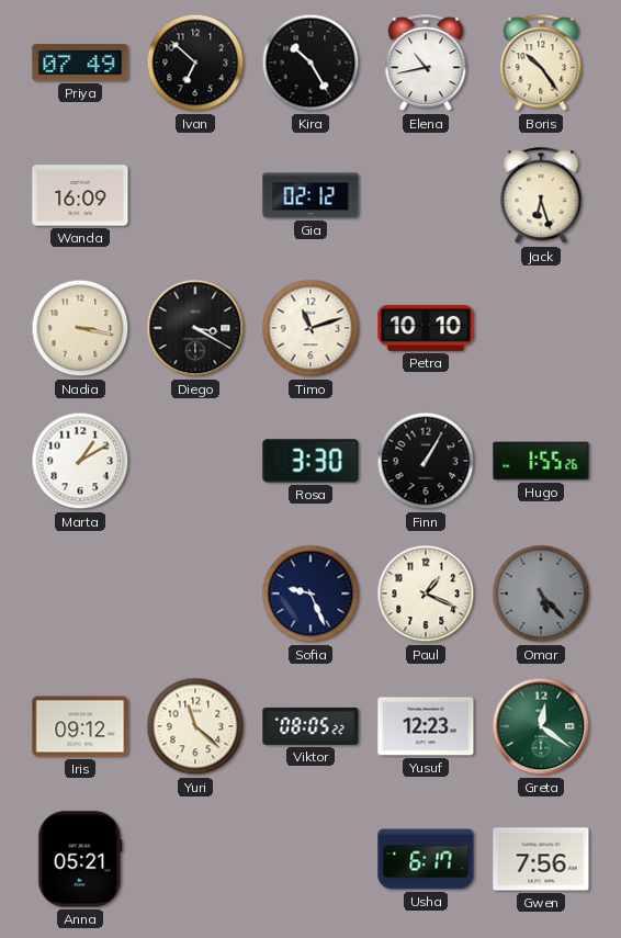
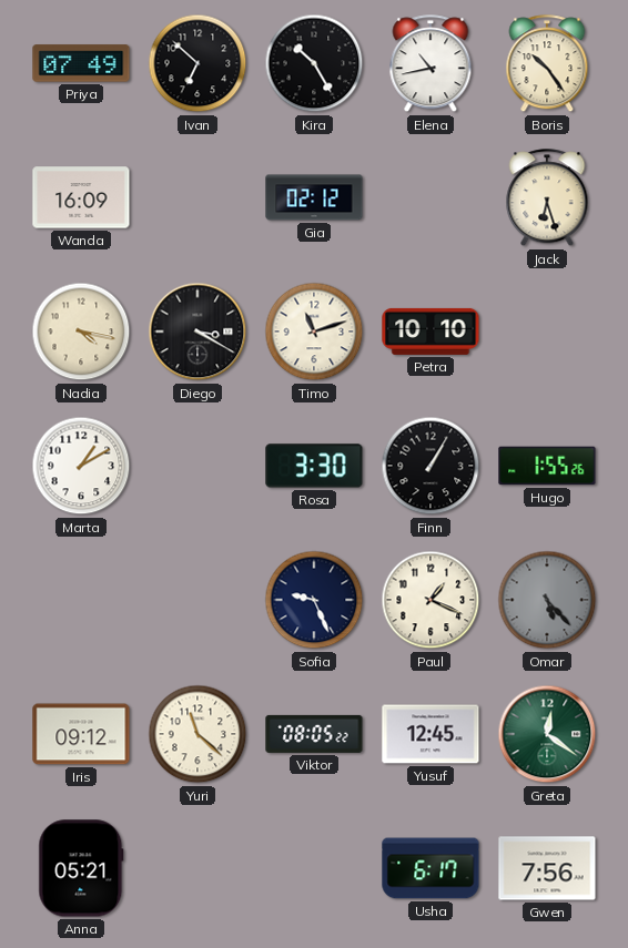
Nadia: 3:17 -> 4:17 (81, 332)
Yusuf: 12:23 -> 12:45 (431, 734)
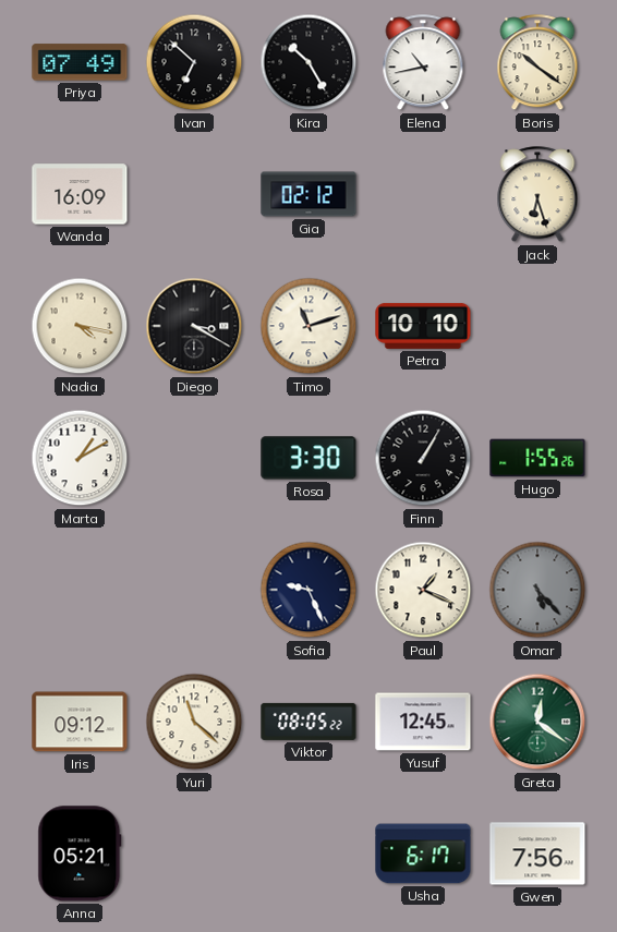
Boris: 10:24 -> 10:21 (537, 63)
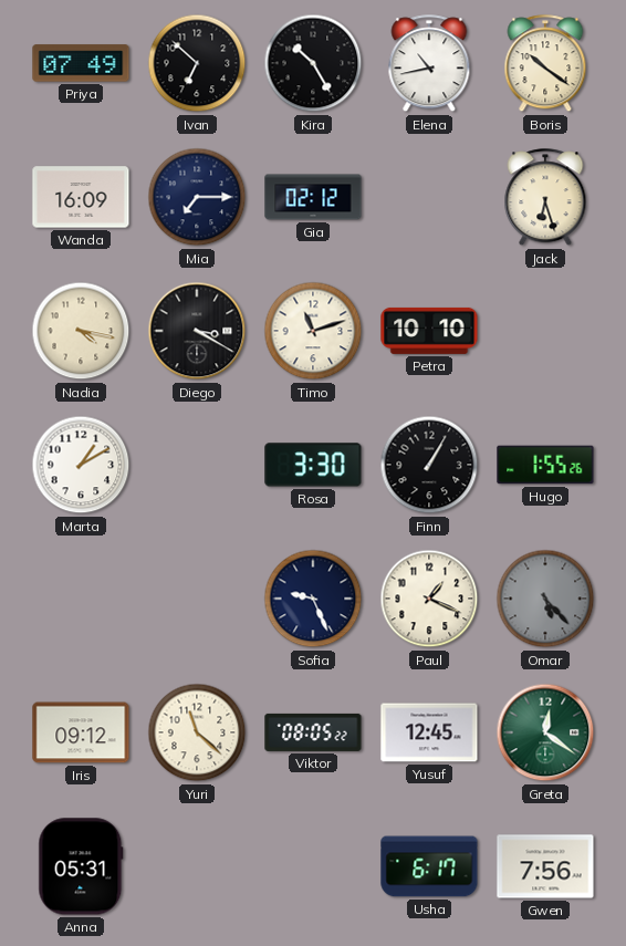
Mia: none -> 7:15 (197, 197)
Anna: 05:21 -> 05:31 (81, 866)
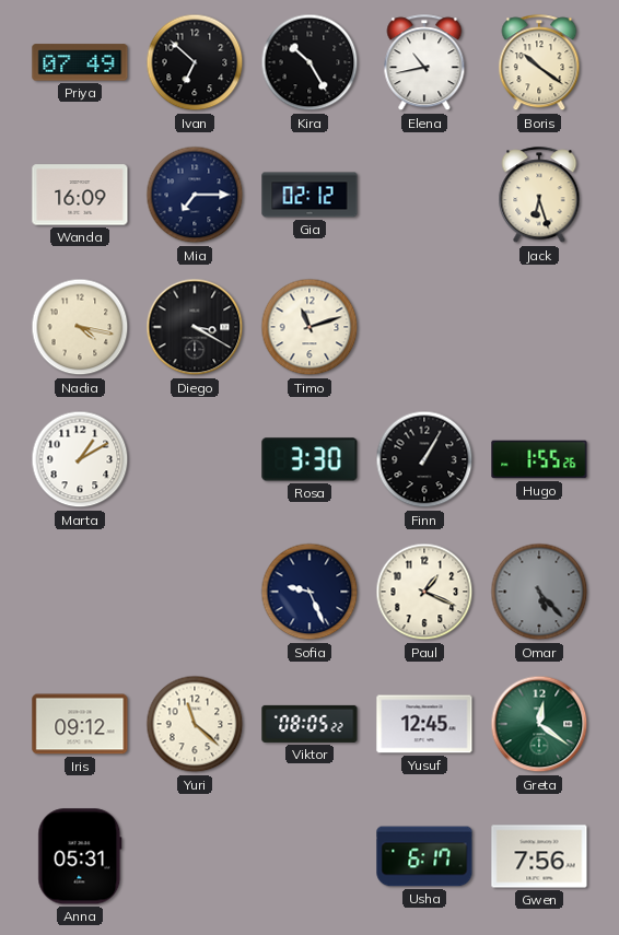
Petra: 10:10 -> none (429, 331)
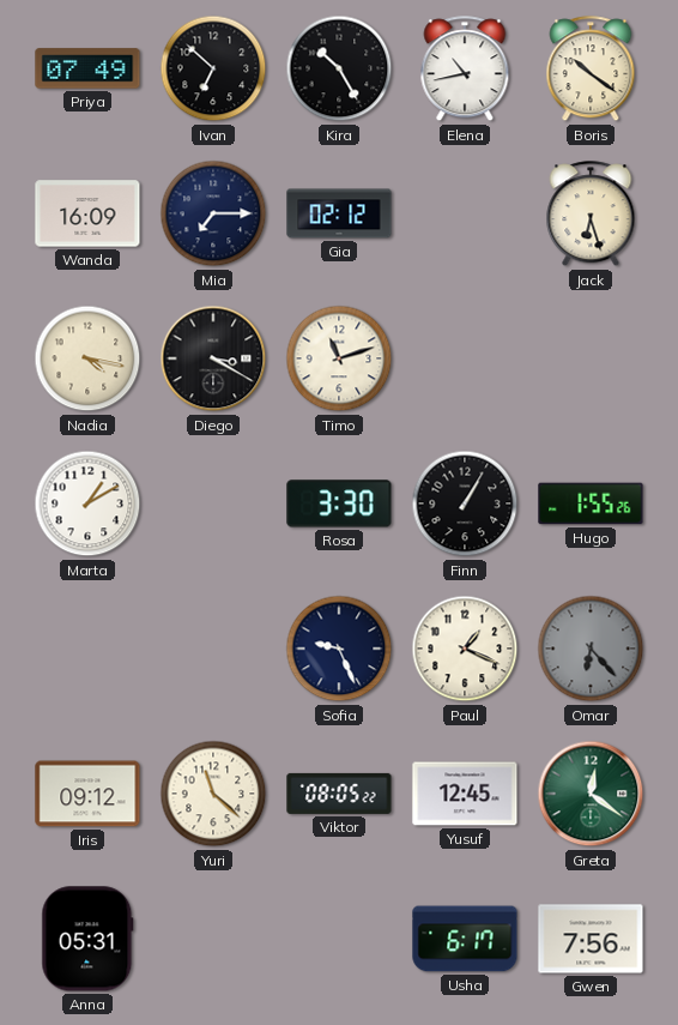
Omar: 5:23 -> 6:23 (591, 649)
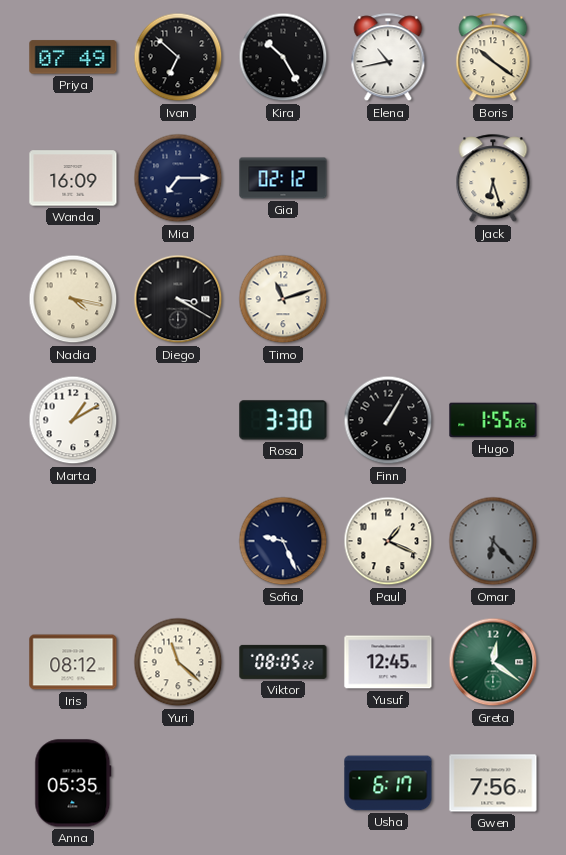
Iris: 09:12 -> 08:12 (73, 662)
Anna: 05:31 -> 05:35 (73, 783)
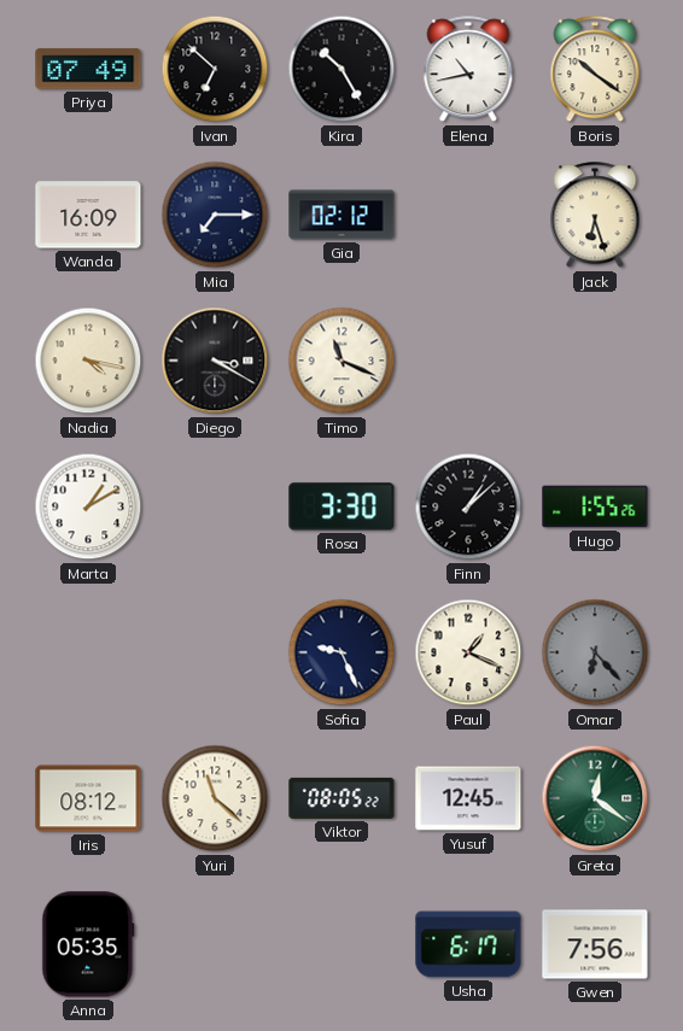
Timo: 11:12 -> 11:19 (341, 361)
Finn: 1:05 -> 1:08 (468, 506)
